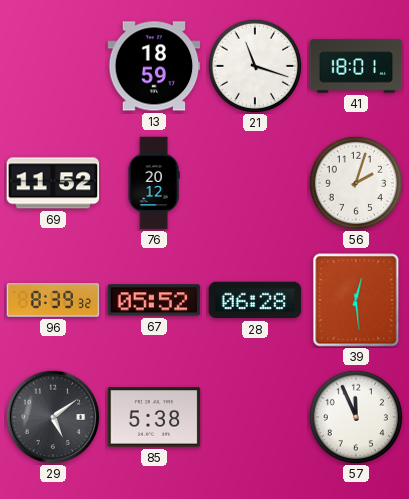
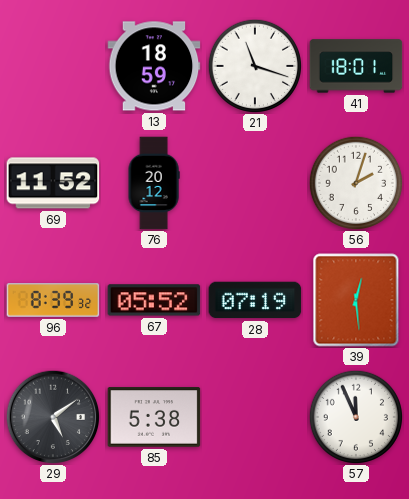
28: 06:28 -> 07:19 (255, 300)
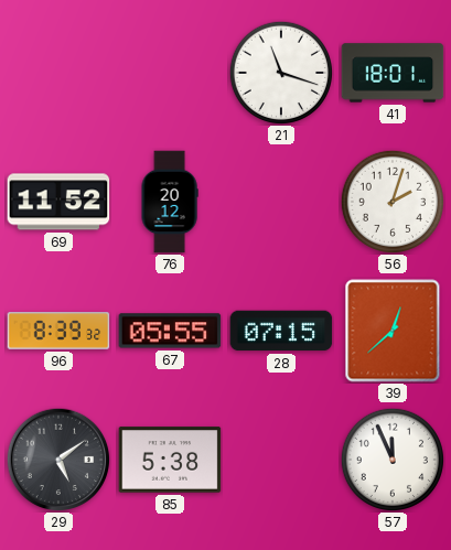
13: 18:59 -> none (154, 66)
67: 05:52 -> 05:55 (170, 331)
28: 07:19 -> 07:15 (281, 331)
39: 12:29 -> 12:38 (393, 331)
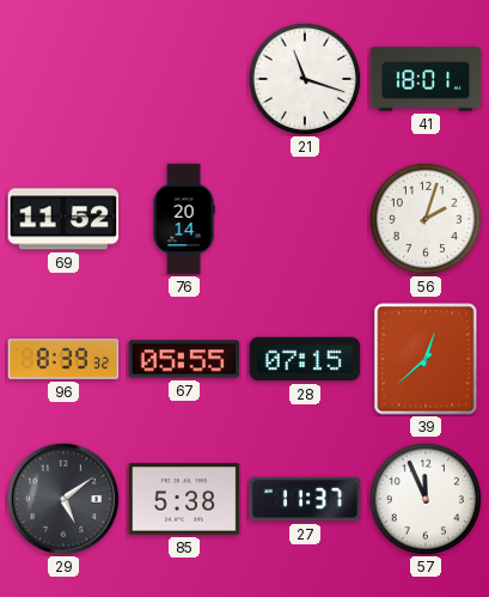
76: 20:12 -> 20:14 (184, 219)
27: none -> 11:37 (305, 499)
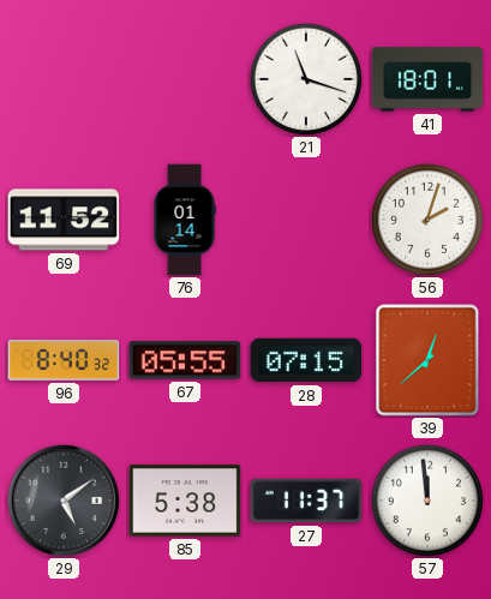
76: 20:14 -> 01:14 (185, 220)
96: 8:39 -> 8:40 (64, 360)
57: 11:56 -> 11:59 (426, 499)
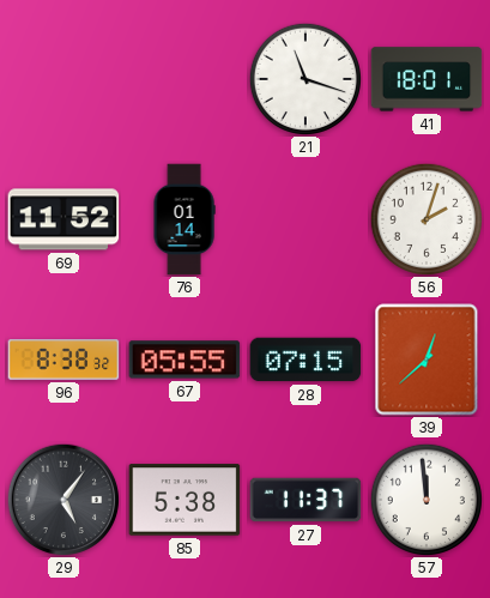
96: 8:40 -> 8:38 (63, 360)
29: 5:09 -> 5:06 (63, 500)
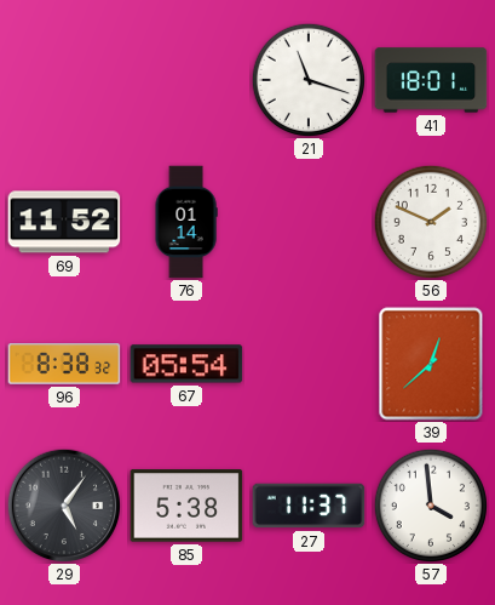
56: 2:03 -> 1:49 (430, 221)
67: 05:55 -> 05:54 (186, 364)
28: 07:15 -> none (306, 360)
57: 11:59 -> 3:59 (430, 504)
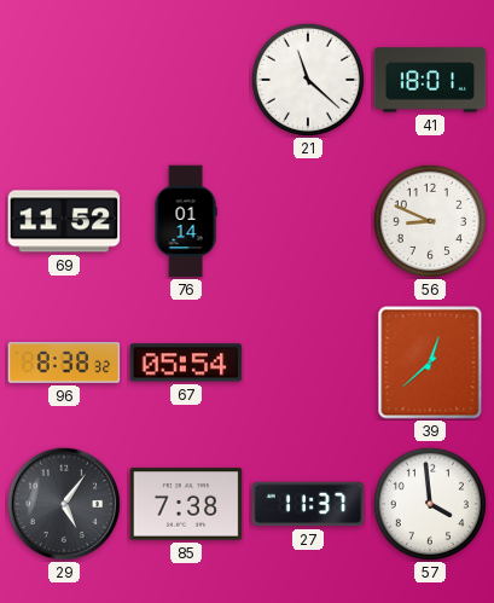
21: 11:18 -> 11:22 (307, 79)
56: 1:49 -> 8:49 (429, 220)
85: 5:38 -> 7:38 (186, 504)
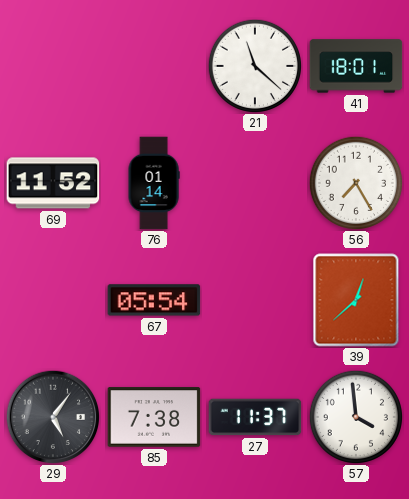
56: 8:49 -> 7:25 (355, 182)
96: 8:38 -> none (64, 363)
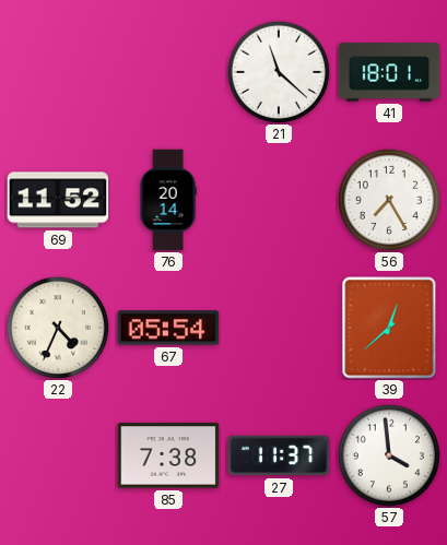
76: 01:14 -> 20:14 (168, 200)
22: none -> 4:34 (57, 327)
29: 5:06 -> none (53, 417)
